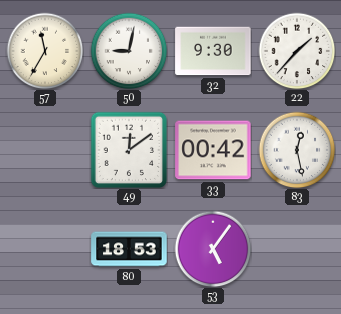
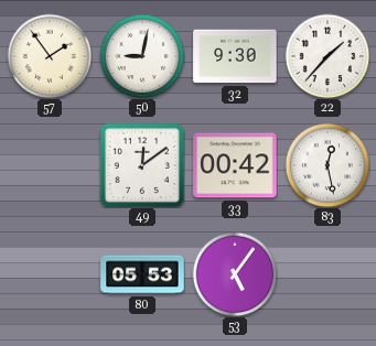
57: 11:35 -> 1:54 (50, 56)
80: 18:53 -> 05:53 (142, 274)
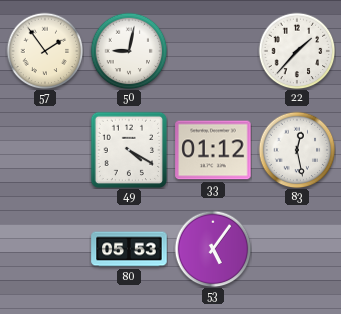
32: 9:30 -> none (235, 56)
49: 12:09 -> 4:20 (129, 150)
33: 00:42 -> 01:12 (213, 150)
